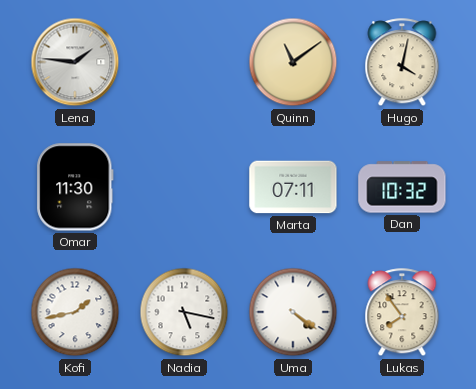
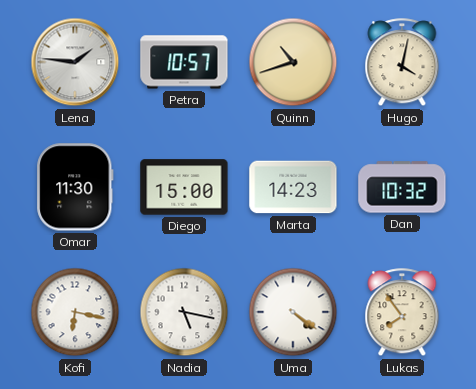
Petra: none -> 10:57 (184, 62)
Quinn: 11:09 -> 10:42 (293, 62)
Diego: none -> 15:00 (184, 187)
Marta: 07:11 -> 14:23 (293, 187)
Kofi: 1:43 -> 6:17 (75, 312)
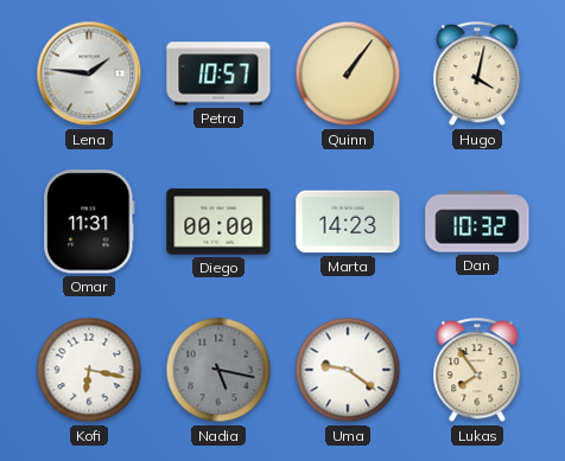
Quinn: 10:42 -> 1:06 (348, 73)
Omar: 11:30 -> 11:31 (89, 222)
Diego: 15:00 -> 00:00 (218, 222)
Nadia dial: white -> grey (218, 370)
Uma: 4:21 -> 9:21 (348, 370)
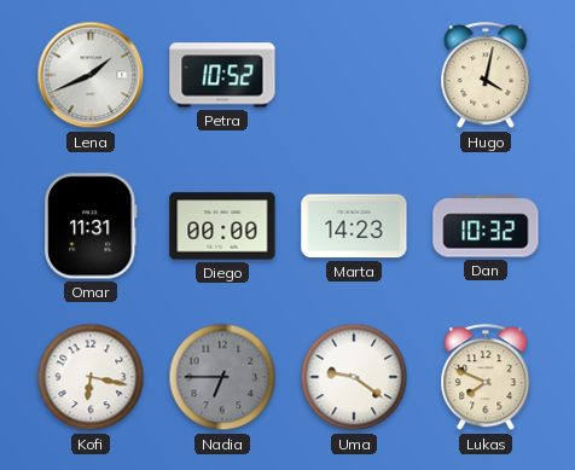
Lena: 1:46 -> 1:41 (91, 75)
Petra: 10:57 -> 10:52 (222, 75)
Quinn: 1:06 -> none (348, 73)
Nadia: 5:17 -> 6:45 (222, 377)
Lukas: 7:54 -> 7:49 (486, 378)
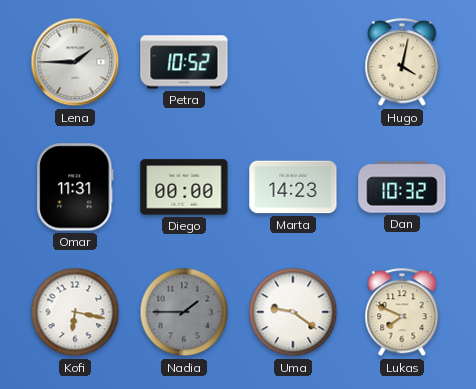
Lena: 1:41 -> 1:45 (75, 62)
Nadia: 6:45 -> 1:45 (184, 312)
